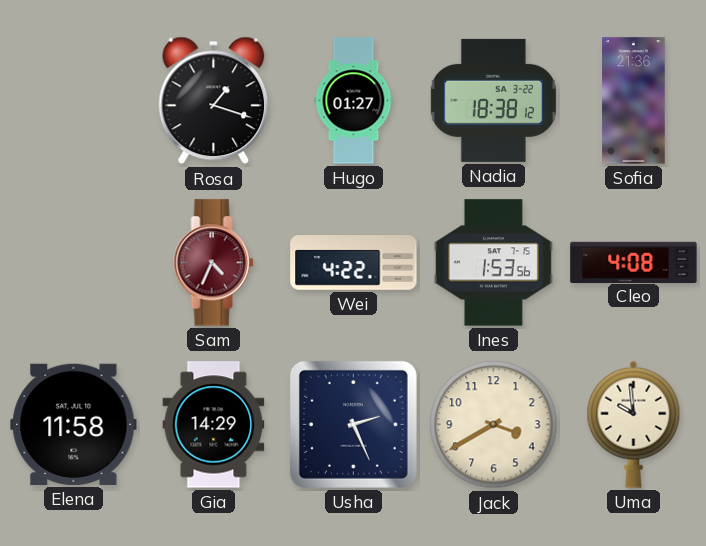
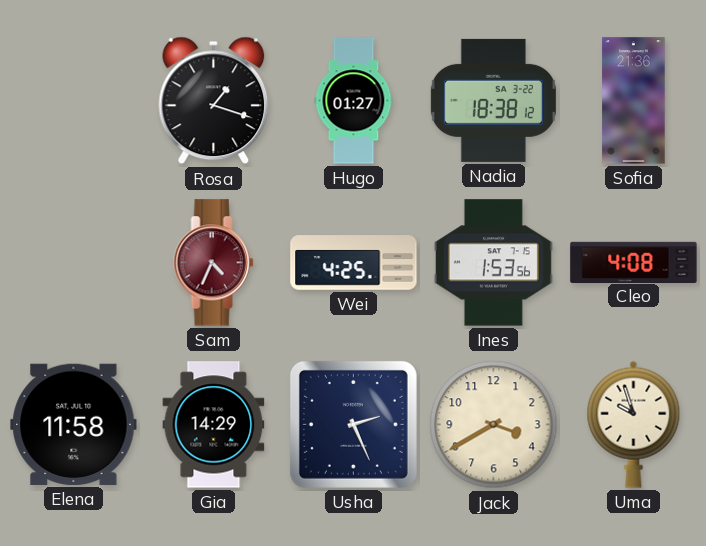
Wei: 4:22 -> 4:25 (354, 263)
Uma: 9:59 -> 9:57 (634, 424)
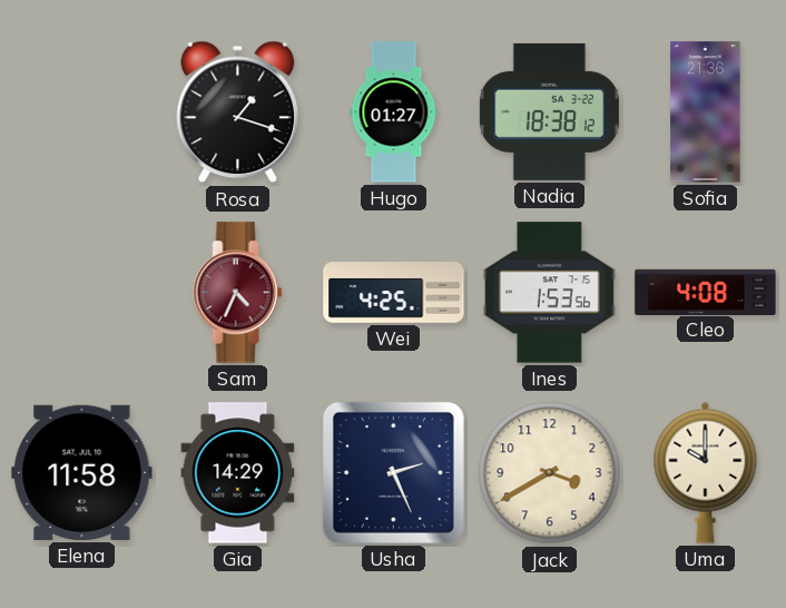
Uma: 9:57 -> 10:00 (706, 472)
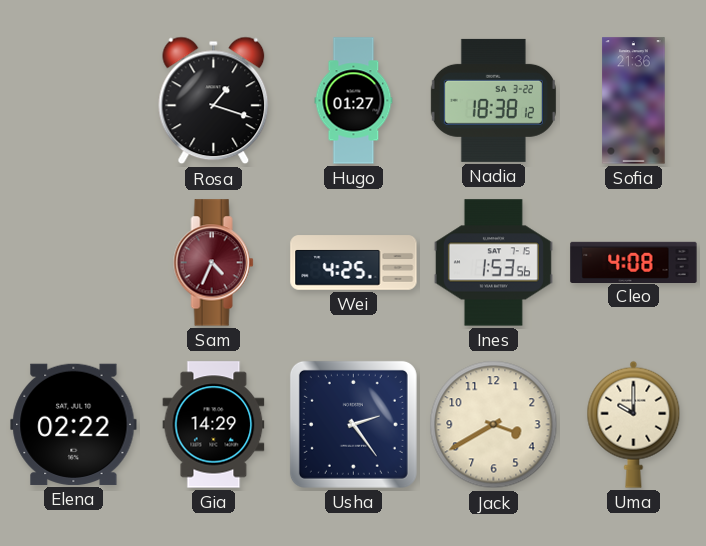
Elena: 11:58 -> 02:22 (74, 424)
Usha: 2:26 -> 2:24 (353, 424)
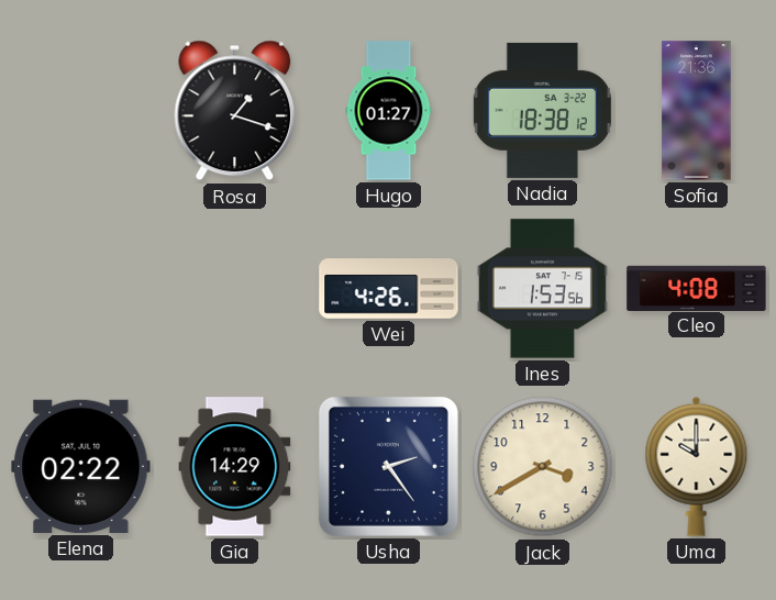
Sam: 4:34 -> none (214, 263)
Wei: 4:25 -> 4:26 (389, 289)
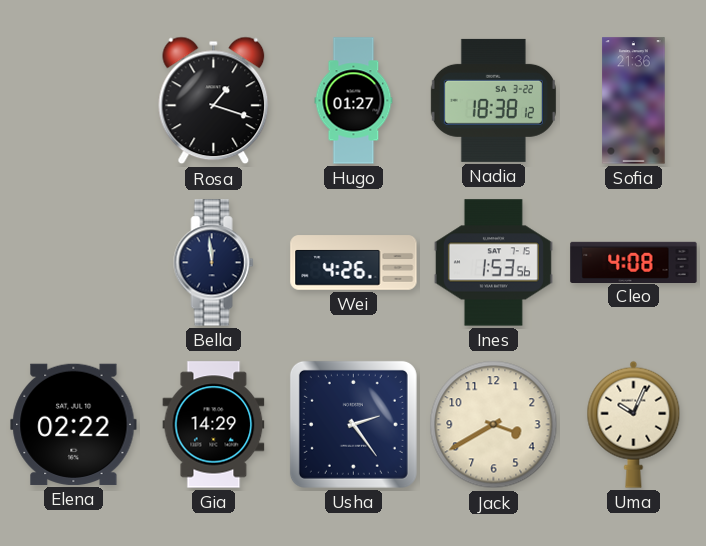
Bella: none -> 11:59 (214, 263)
Uma: 10:00 -> 10:04 (634, 424)
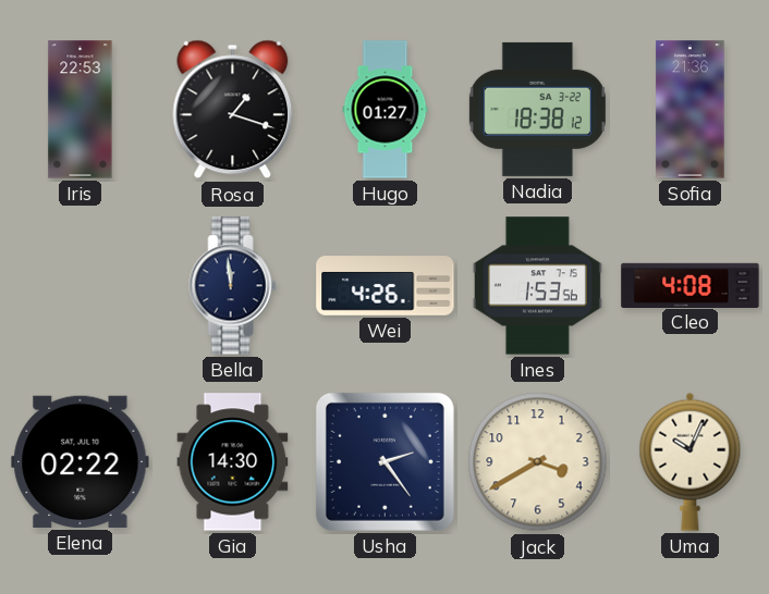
Iris: none -> 22:53 (81, 110)
Gia: 14:29 -> 14:30 (233, 462)
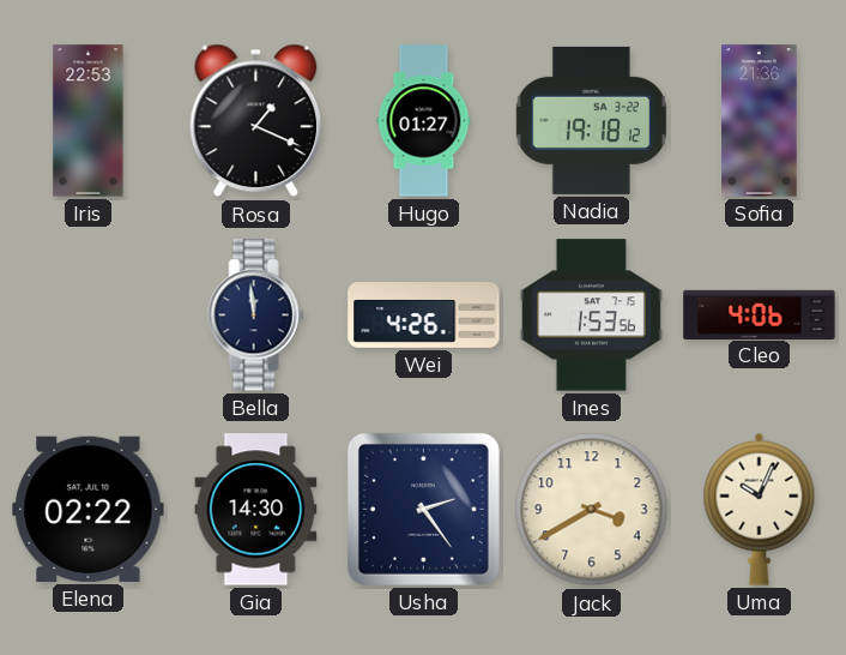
Rosa: 1:18 -> 1:19 (256, 121)
Nadia: 18:38 -> 19:18 (591, 120)
Cleo: 4:08 -> 4:06 (760, 314)
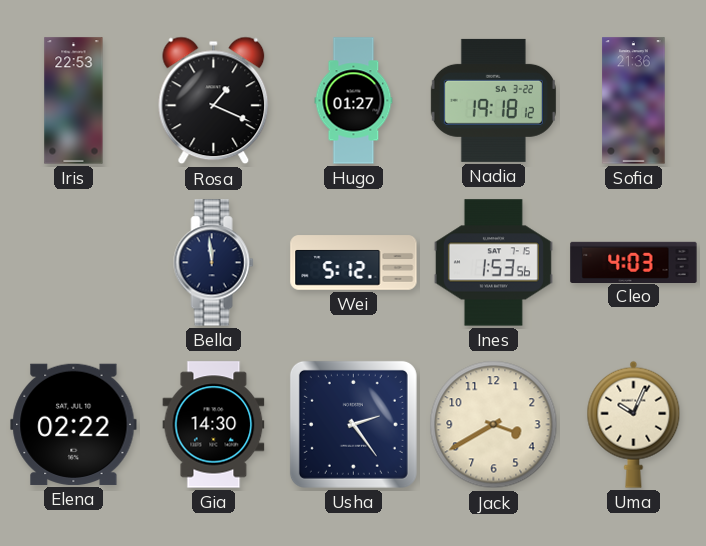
Wei: 4:26 -> 5:12 (354, 263)
Cleo: 4:06 -> 4:03 (634, 262)
